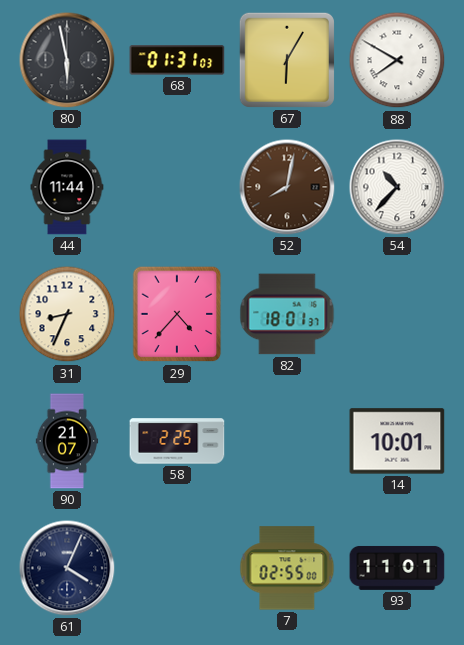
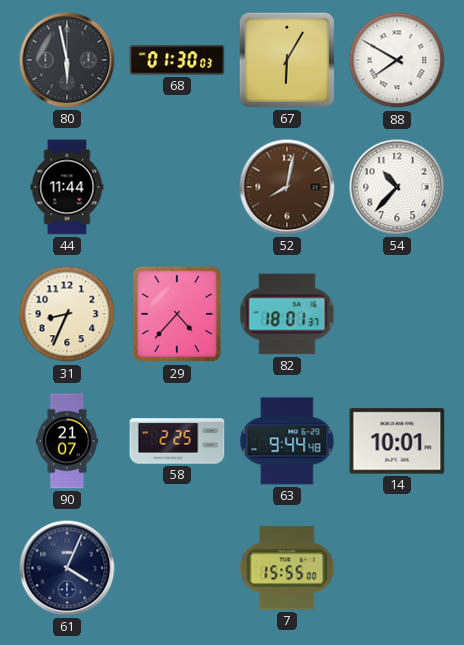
68: 01:31 -> 01:30 (177, 60)
63: none -> 9:44 (287, 441)
7: 02:55 -> 15:55 (287, 568)
93: 11:01 -> none (397, 568)
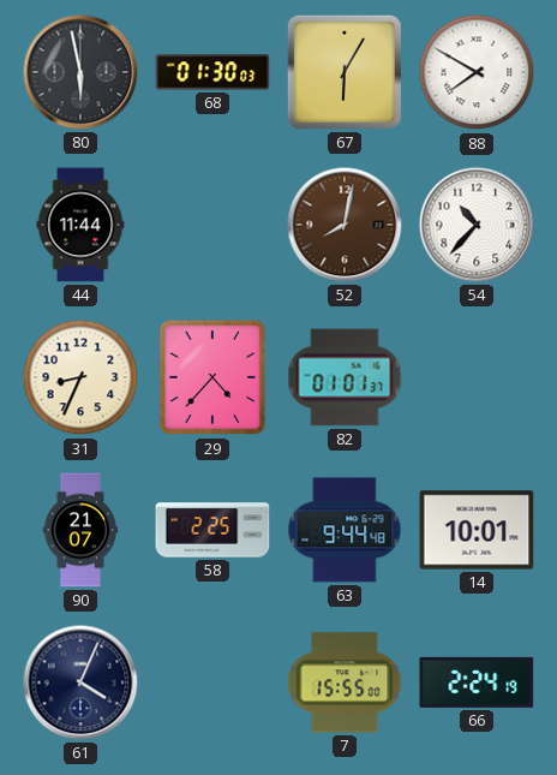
82: 18:01 -> 01:01 (345, 377)
66: none -> 2:24 (477, 682)
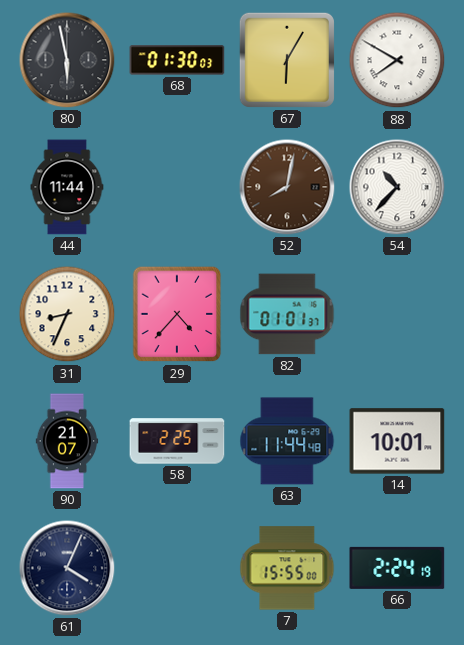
63: 9:44 -> 11:44 (287, 441)
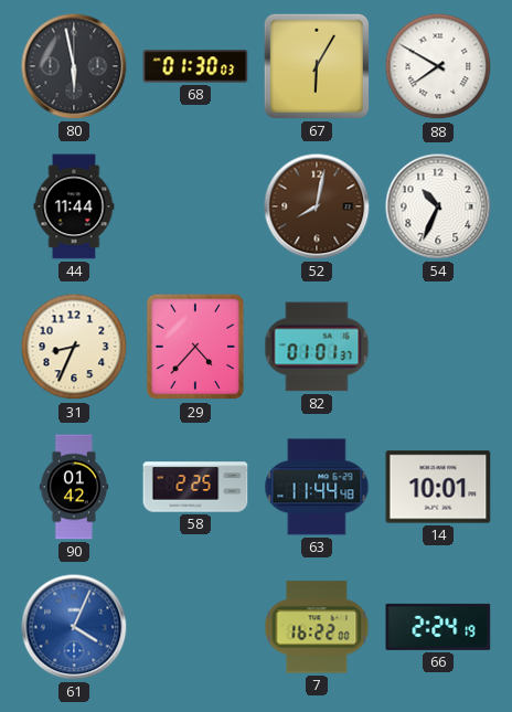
54: 10:37 -> 10:34 (438, 206)
90: 21:07 -> 01:42 (74, 487)
61 dial: navy -> blue (74, 627)
7: 15:55 -> 16:22 (317, 627)
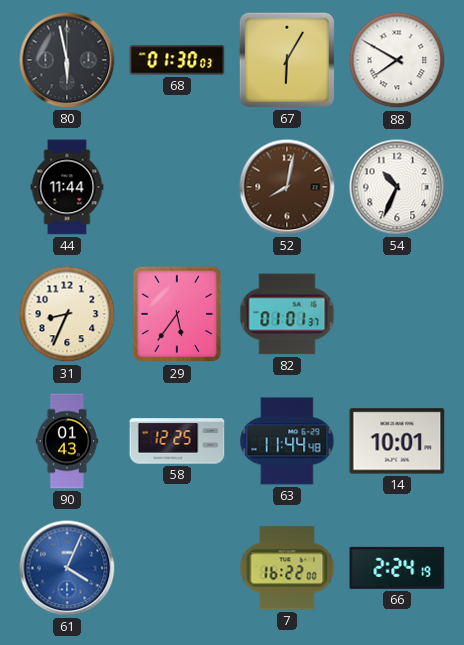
29: 4:37 -> 5:36 (177, 314)
90: 01:42 -> 01:43 (67, 441)
58: 2:25 -> 12:25 (177, 441)
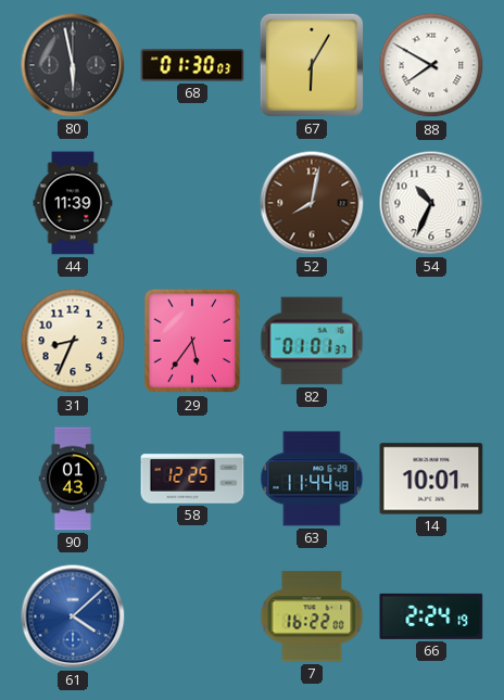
44: 11:44 -> 11:39 (73, 203)
61: 4:04 -> 4:08 (73, 616)
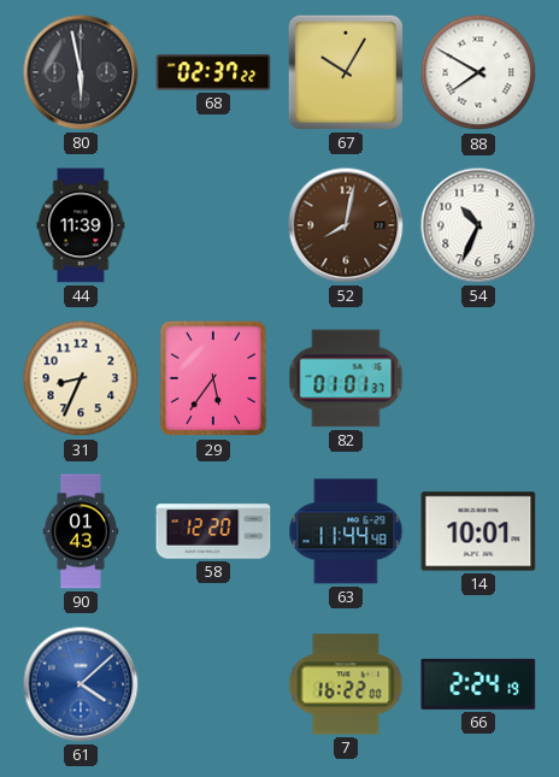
68: 01:30 -> 02:37 (213, 72)
67: 6:05 -> 10:05 (346, 72)
58: 12:25 -> 12:20 (213, 531)
